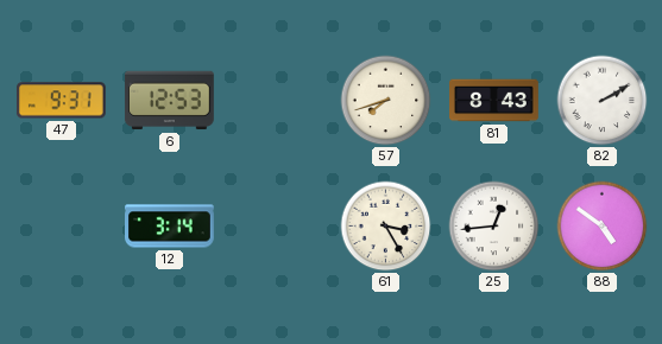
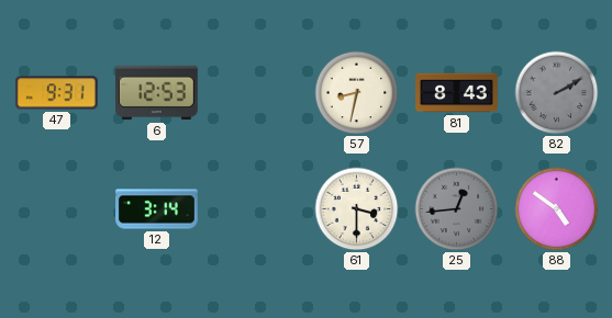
57: 7:42 -> 8:32 (357, 93)
82 dial: white -> grey (557, 93)
61: 3:25 -> 3:30 (357, 209)
25 dial: white -> grey (457, 209)
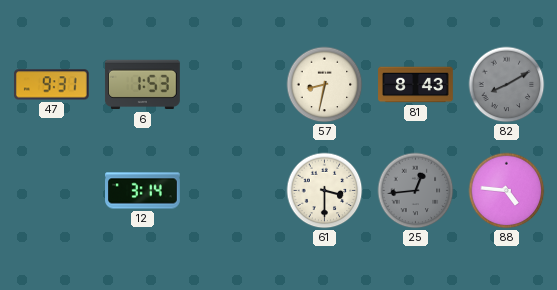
6: 12:53 -> 1:53 (142, 85)
82: 2:10 -> 8:10 (507, 85)
88: 4:51 -> 4:46 (507, 191)
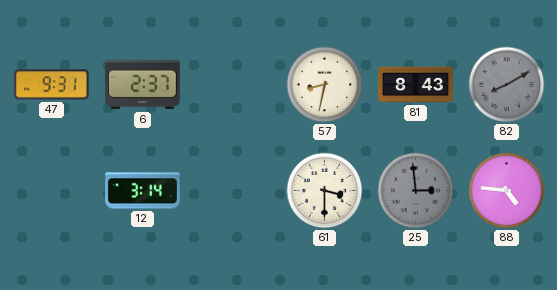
6: 1:53 -> 2:37 (142, 85)
25: 12:44 -> 2:59 (416, 191)
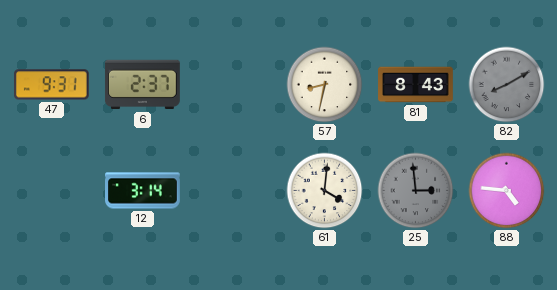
61: 3:30 -> 4:01 (325, 191)
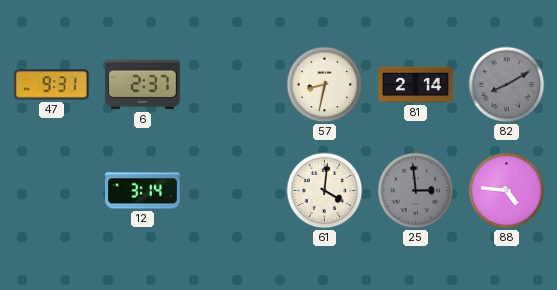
81: 8:43 -> 2:14 (416, 85)
